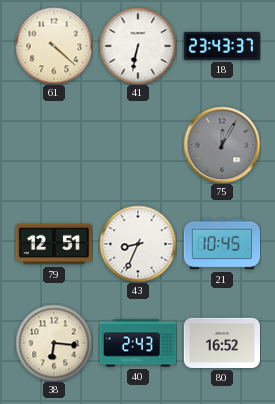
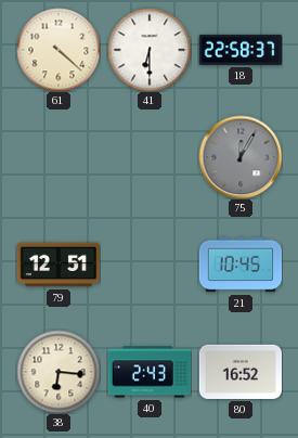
41: 6:32 -> 6:30 (150, 50)
18: 23:43 -> 22:58 (241, 50)
43: 8:34 -> none (138, 244)
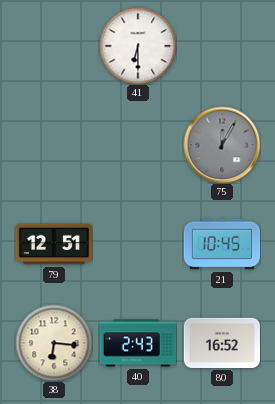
61: 4:22 -> none (59, 50)
18: 22:58 -> none (241, 50)
